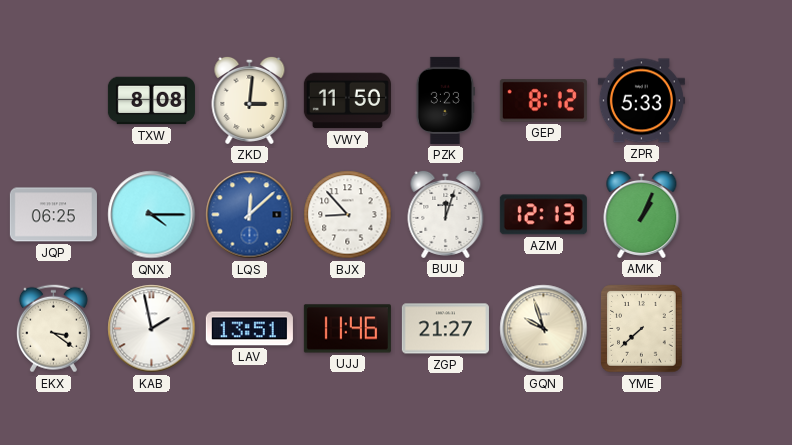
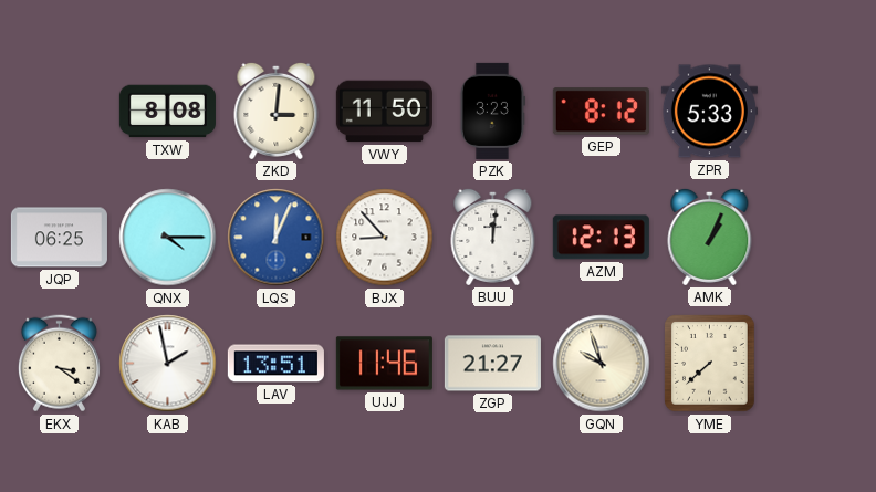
LQS: 12:08 -> 12:04 (277, 238)
BUU: 12:03 -> 12:01 (493, 237)
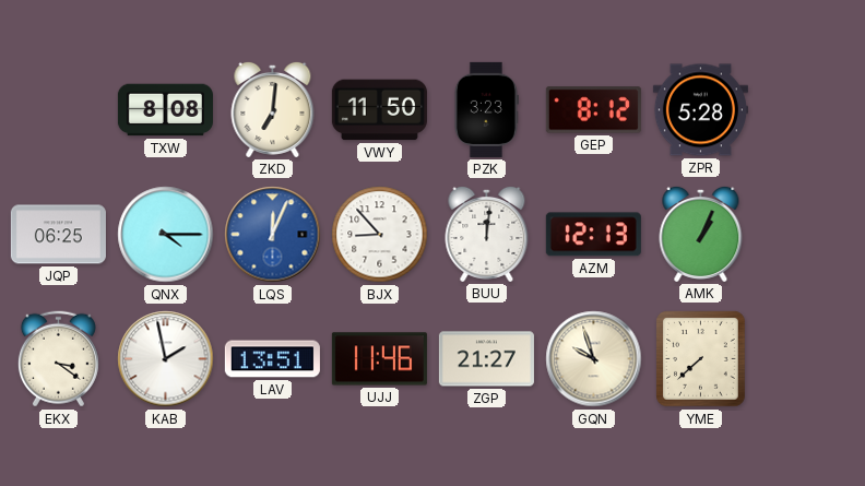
ZKD: 3:01 -> 7:01 (273, 109)
ZPR: 5:33 -> 5:28 (700, 110)
